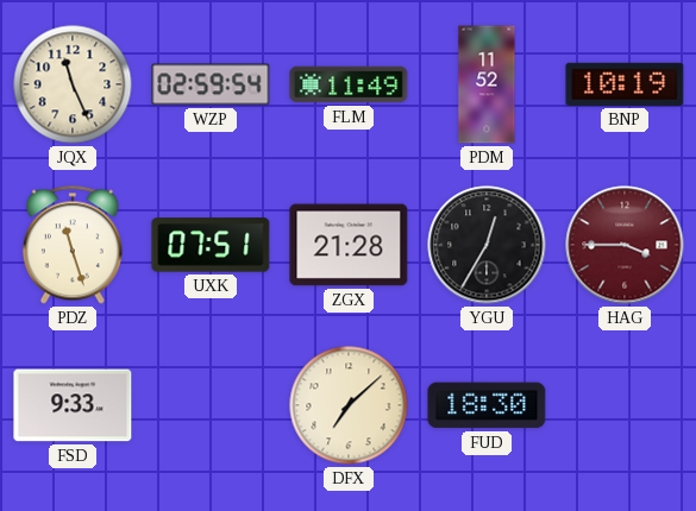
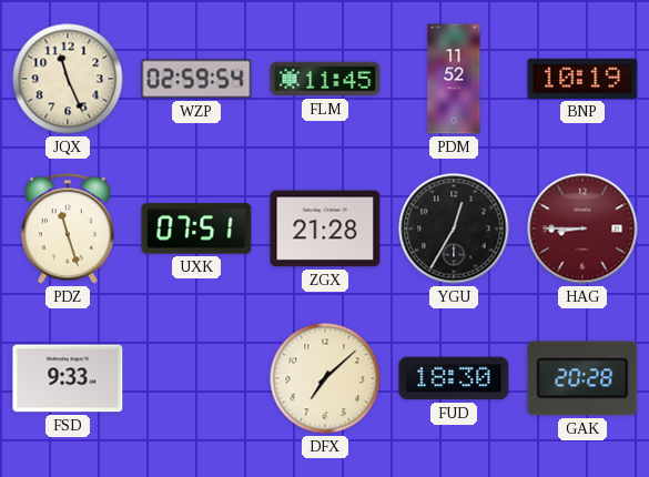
FLM: 11:49 -> 11:45 (325, 79)
HAG: 3:45 -> 8:45 (582, 229)
GAK: none -> 20:28 (582, 378)
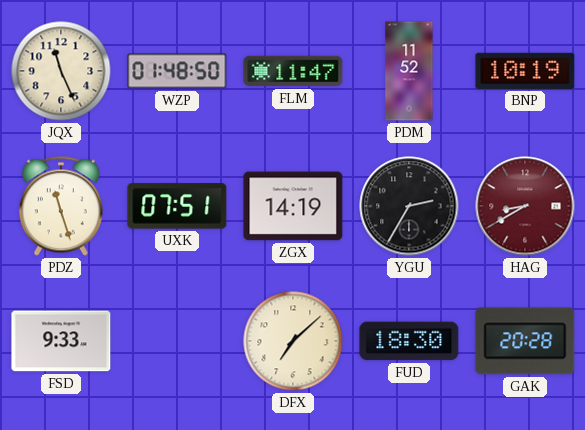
WZP: 02:59 -> 01:48 (177, 71)
FLM: 11:45 -> 11:47 (293, 71)
ZGX: 21:28 -> 14:19 (293, 206)
YGU: 12:35 -> 2:35 (409, 206)
HAG: 8:45 -> 8:40 (525, 206)
